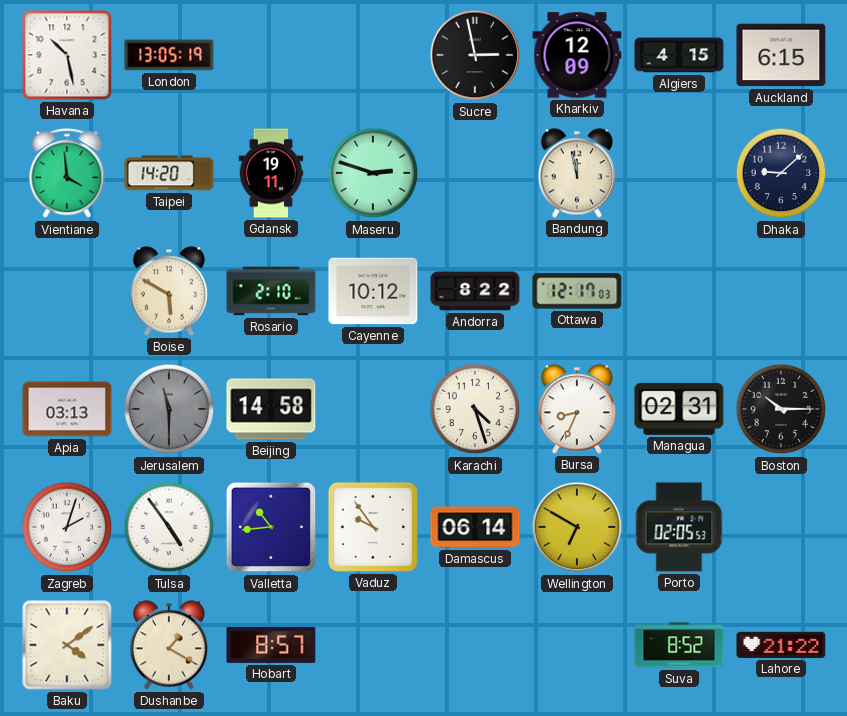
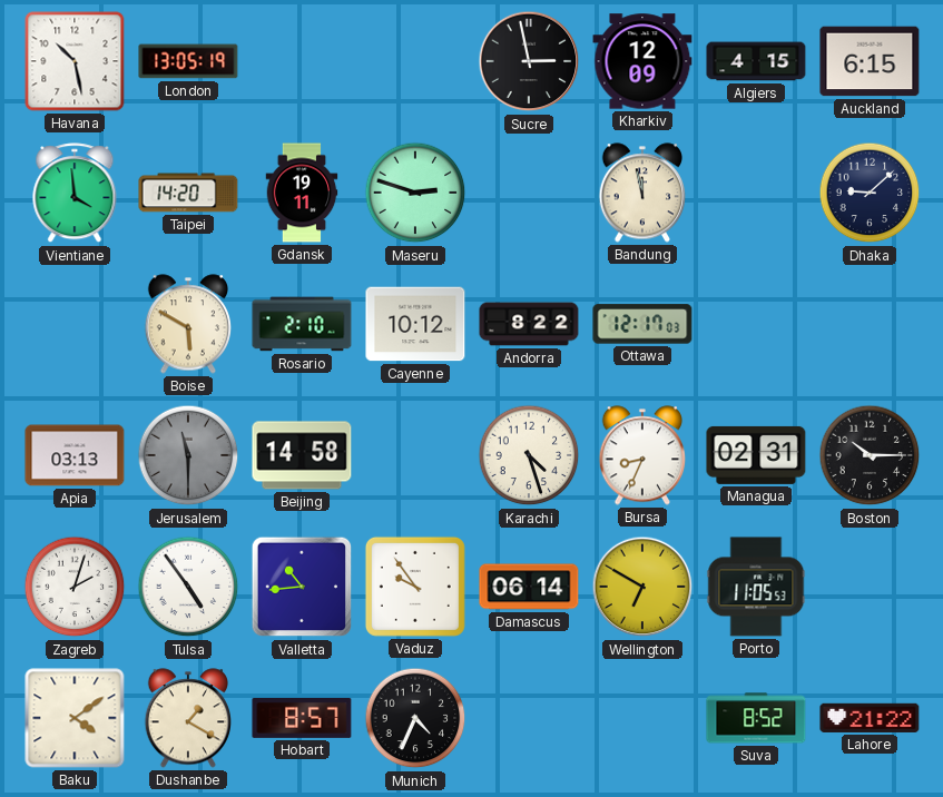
Porto: 02:05 -> 11:05 (756, 587)
Munich: none -> 4:34 (415, 718)
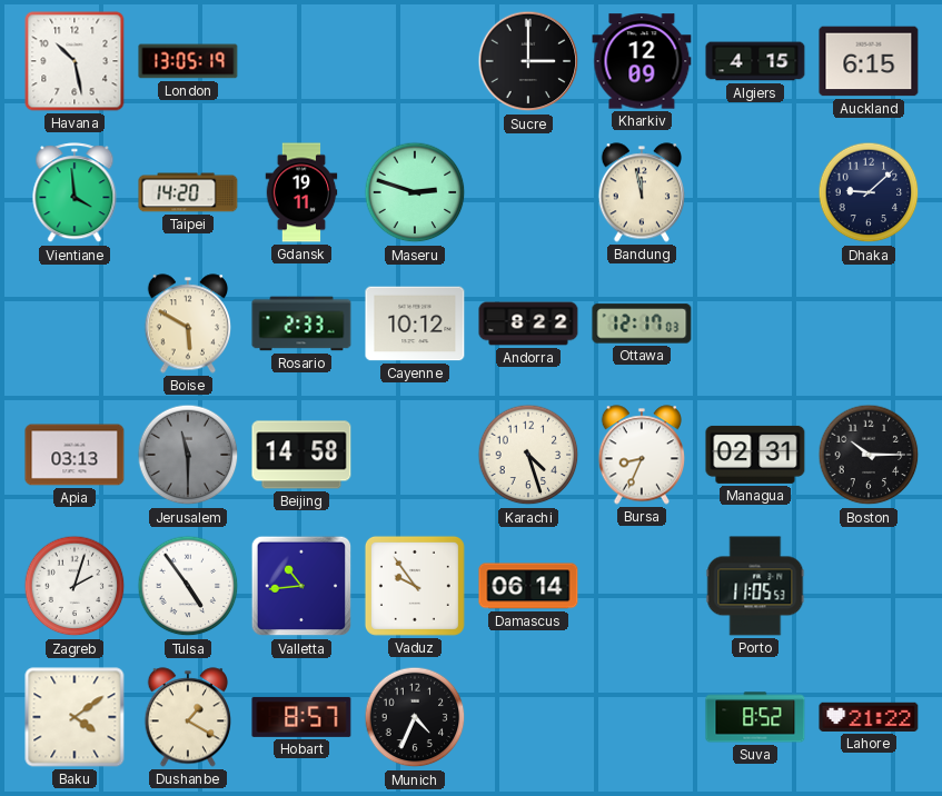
Sucre: 2:58 -> 3:00 (528, 61)
Rosario: 2:10 -> 2:33 (301, 324)
Wellington: 6:50 -> none (642, 587)
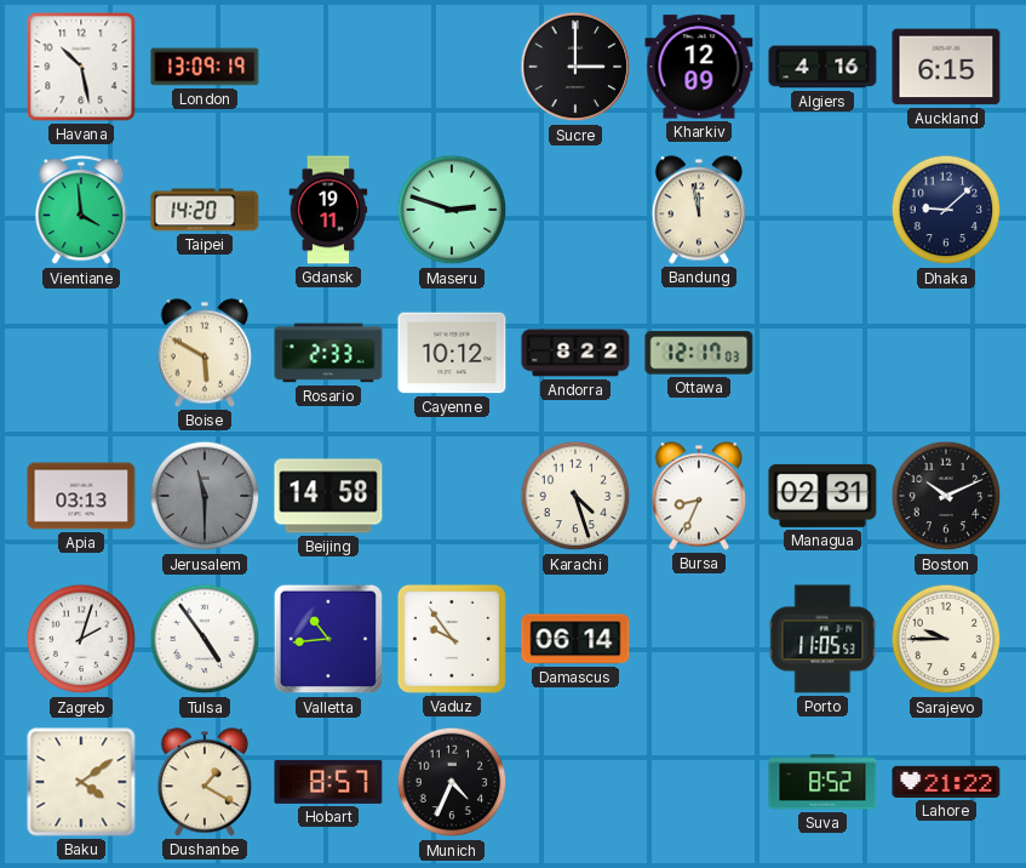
London: 13:05 -> 13:09 (205, 67)
Algiers: 4:15 -> 4:16 (822, 67)
Boston: 10:15 -> 10:11 (946, 496)
Sarajevo: none -> 9:45 (946, 639)
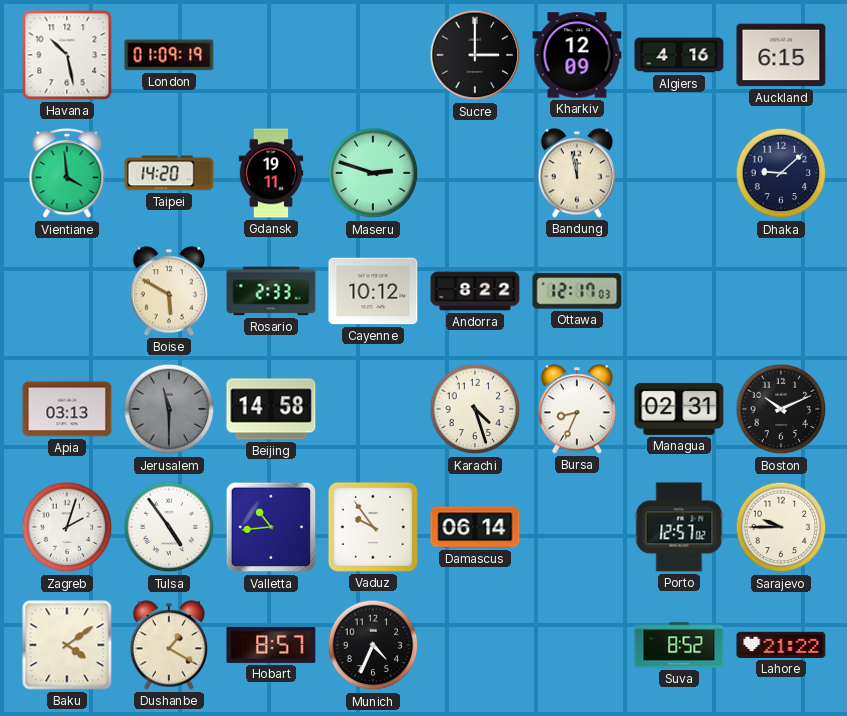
London: 13:09 -> 01:09 (169, 55)
Porto: 11:05 -> 12:57 (679, 527)
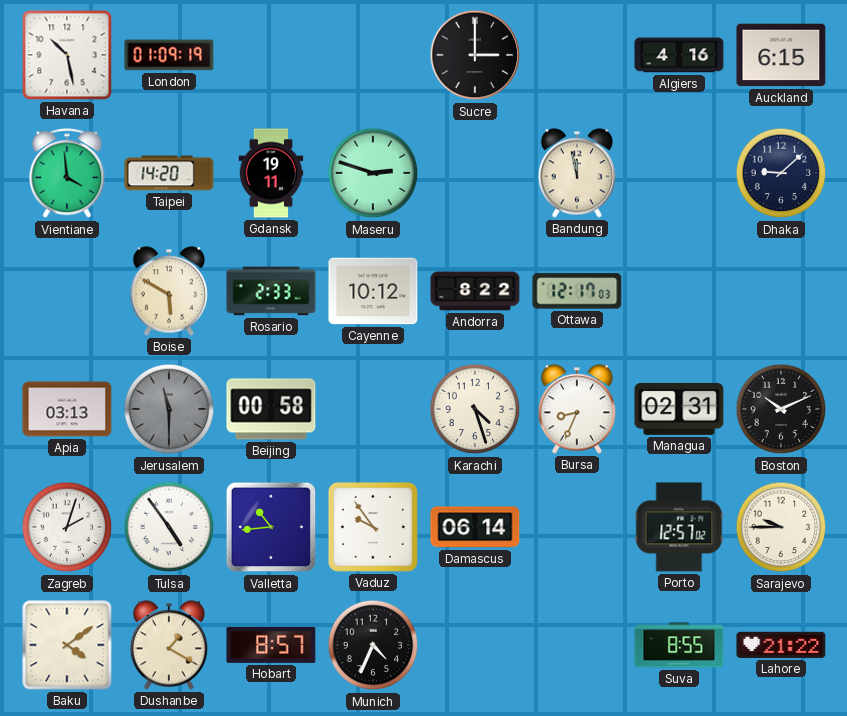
Kharkiv: 12:09 -> none (577, 55)
Beijing: 14:58 -> 00:58 (271, 409)
Suva: 8:52 -> 8:55 (679, 645)
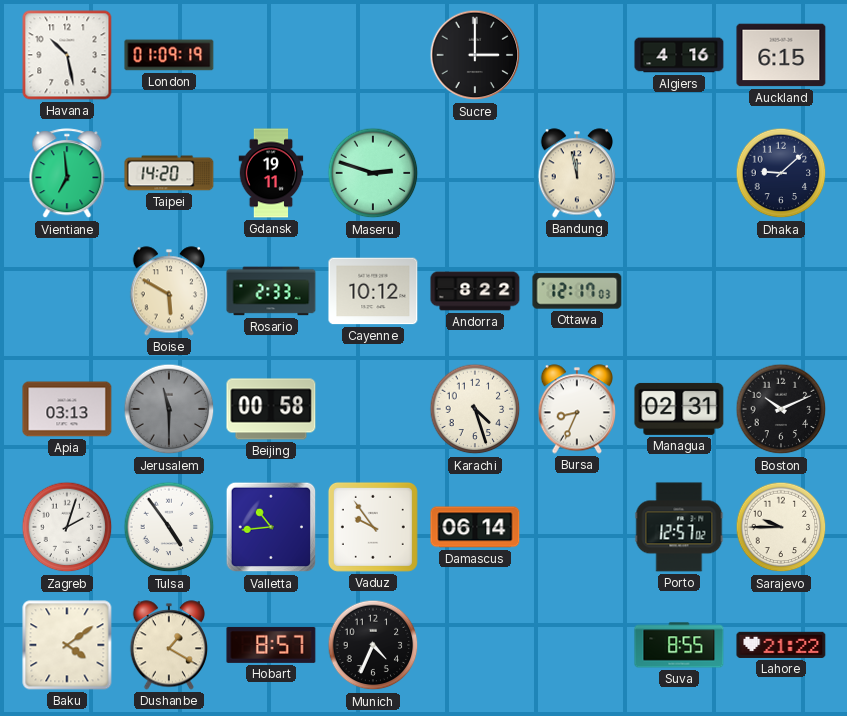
Vientiane: 3:59 -> 6:59 (67, 174)
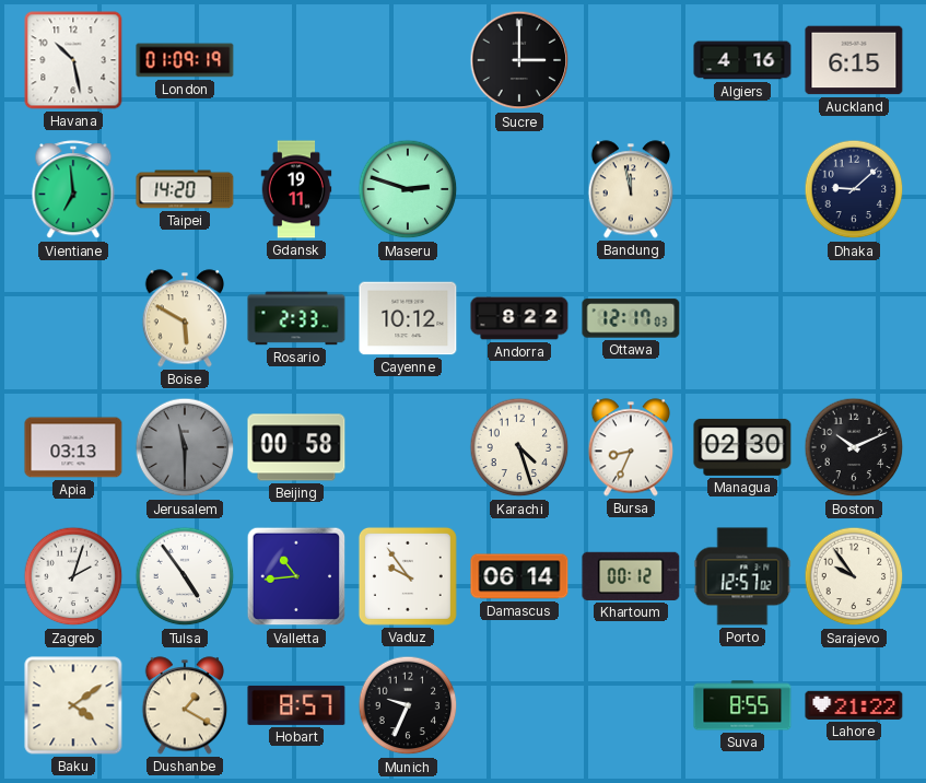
Managua: 02:31 -> 02:30 (742, 447)
Khartoum: none -> 00:12 (631, 576)
Sarajevo: 9:45 -> 9:54 (854, 576)
Munich: 4:34 -> 9:34 (408, 705)
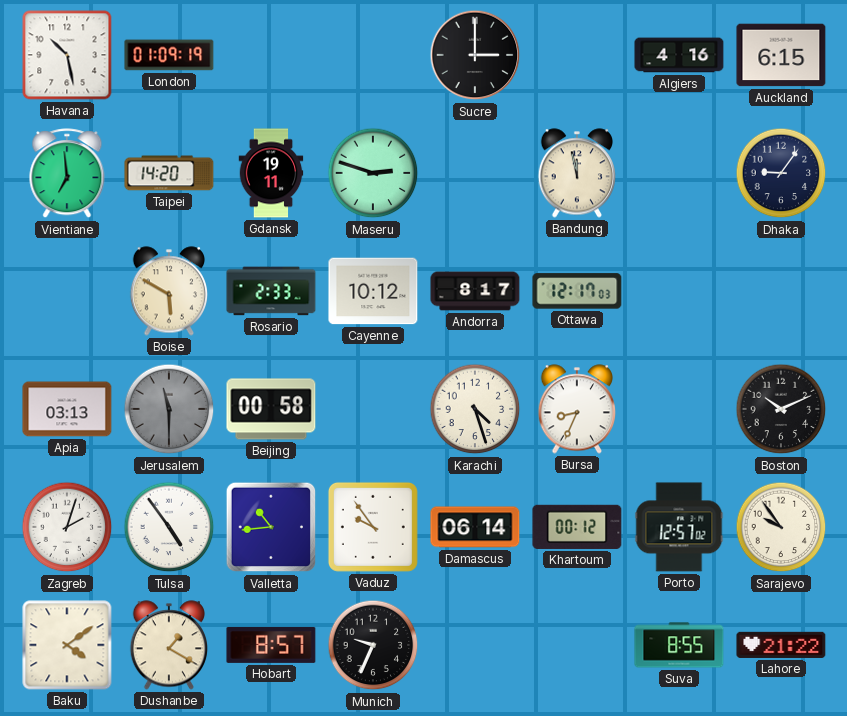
Dhaka: 9:08 -> 9:06 (781, 173)
Andorra: 8:22 -> 8:17 (475, 291)
Managua: 02:30 -> none (742, 447)
